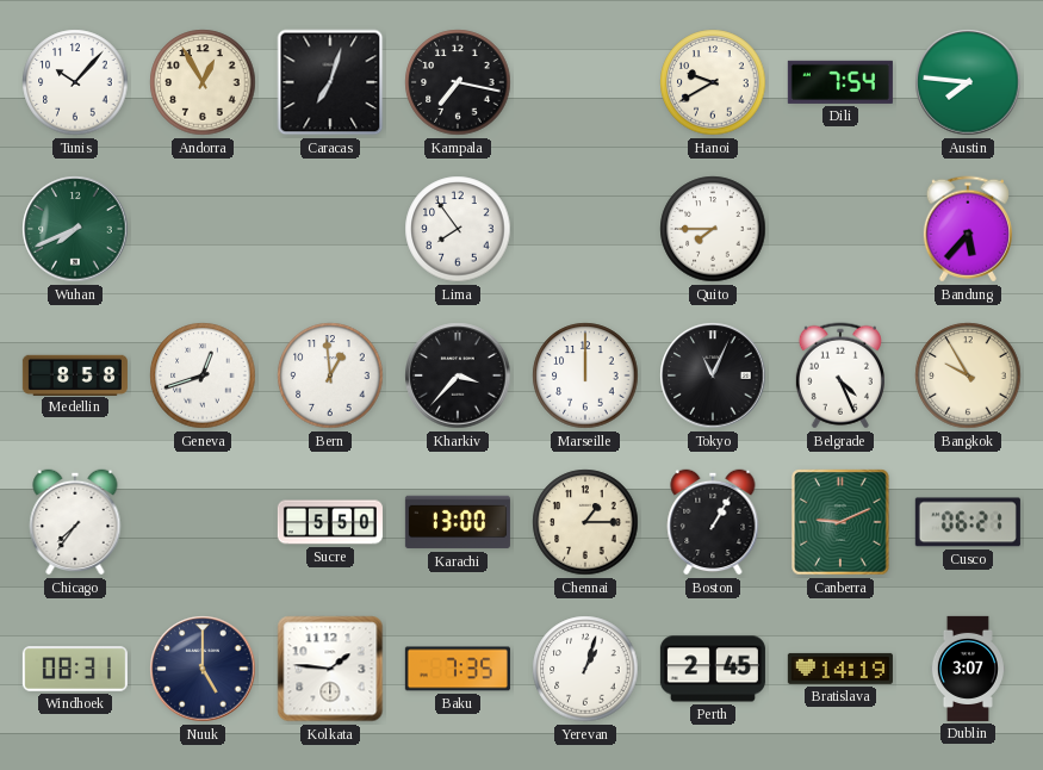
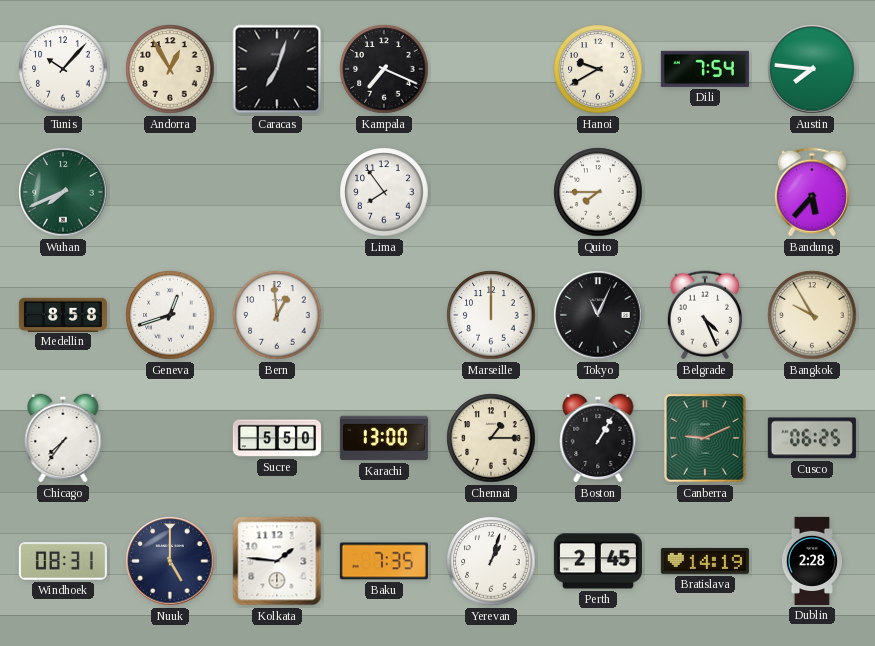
Kampala: 7:17 -> 7:19 (384, 69)
Kharkiv: 3:37 -> none (458, 375)
Cusco: 06:21 -> 06:25 (812, 438)
Dublin: 3:07 -> 2:28 (812, 561)
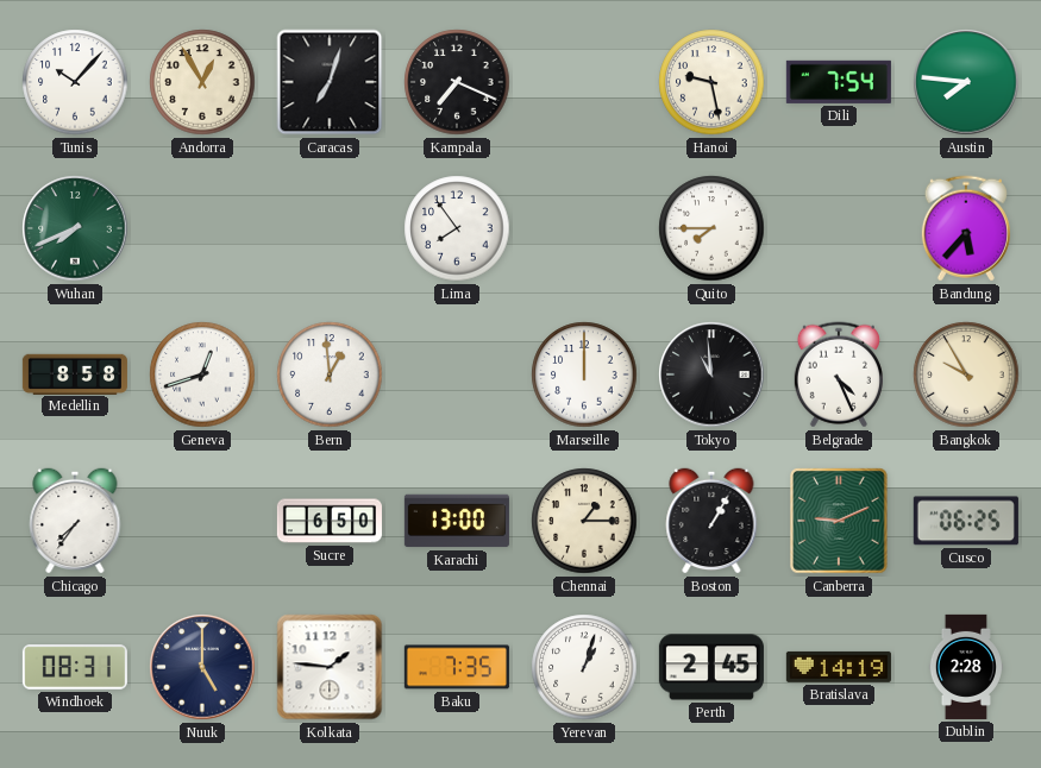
Hanoi: 9:40 -> 9:28 (711, 82)
Tokyo: 11:04 -> 10:59 (711, 374)
Sucre: 5:50 -> 6:50 (330, 521)
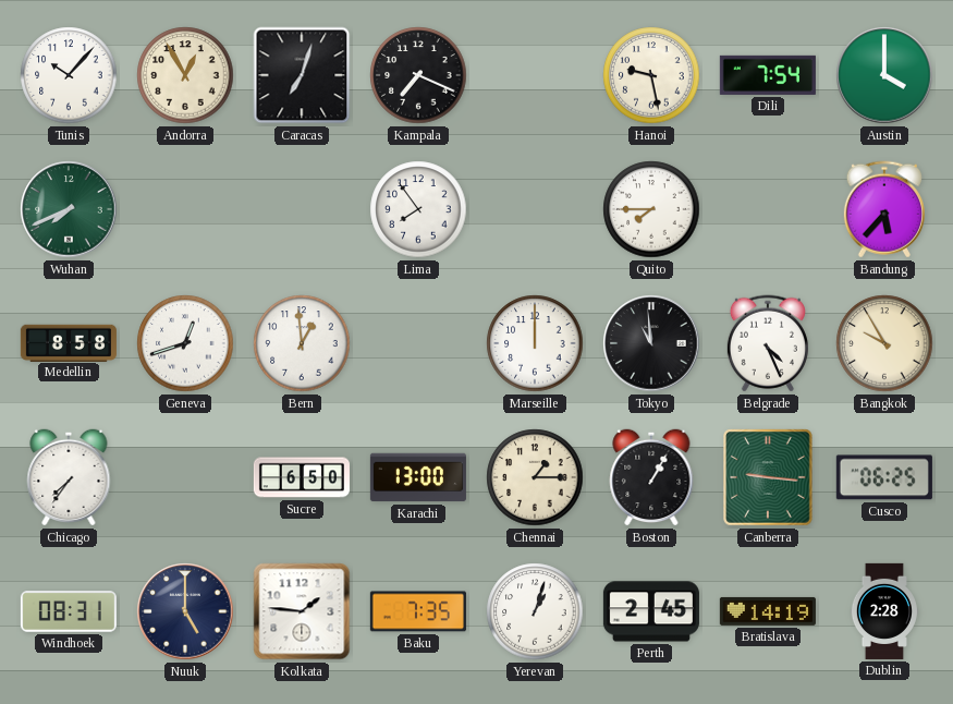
Austin: 7:46 -> 4:00 (884, 75)
Canberra: 9:11 -> 9:16 (768, 477)
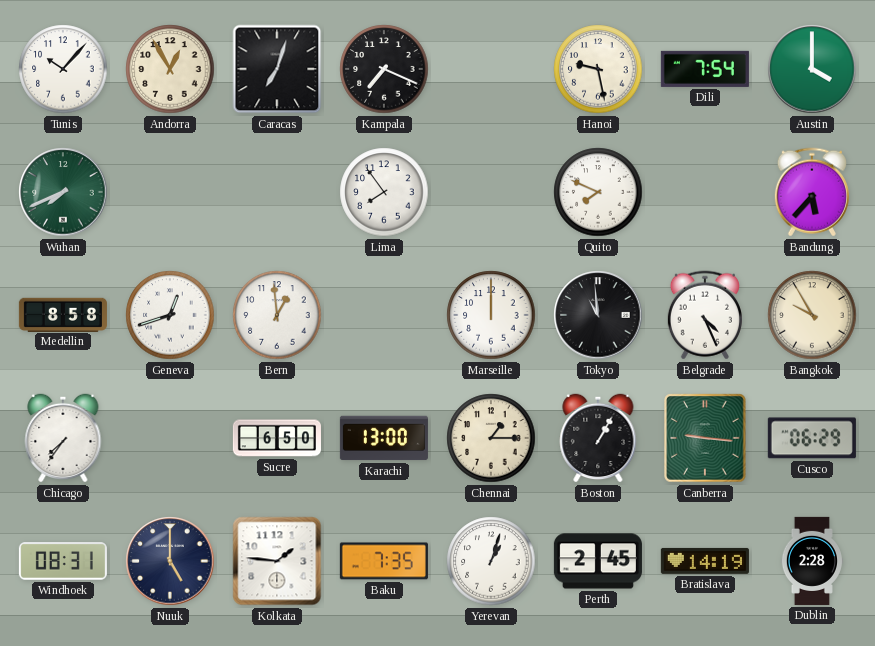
Quito: 7:45 -> 7:49 (598, 192)
Cusco: 06:25 -> 06:29 (812, 438)
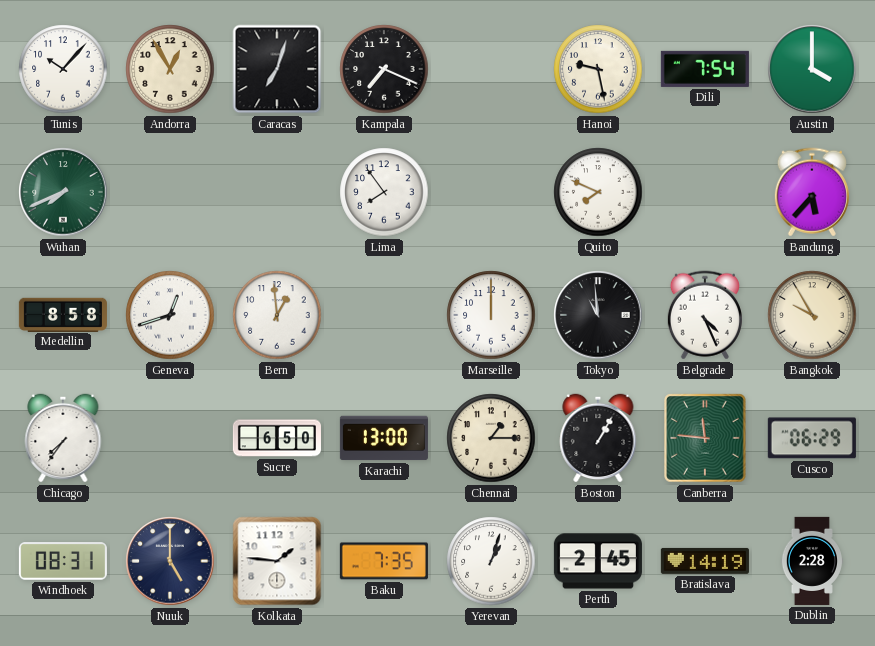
Canberra: 9:16 -> 11:46 (705, 438)
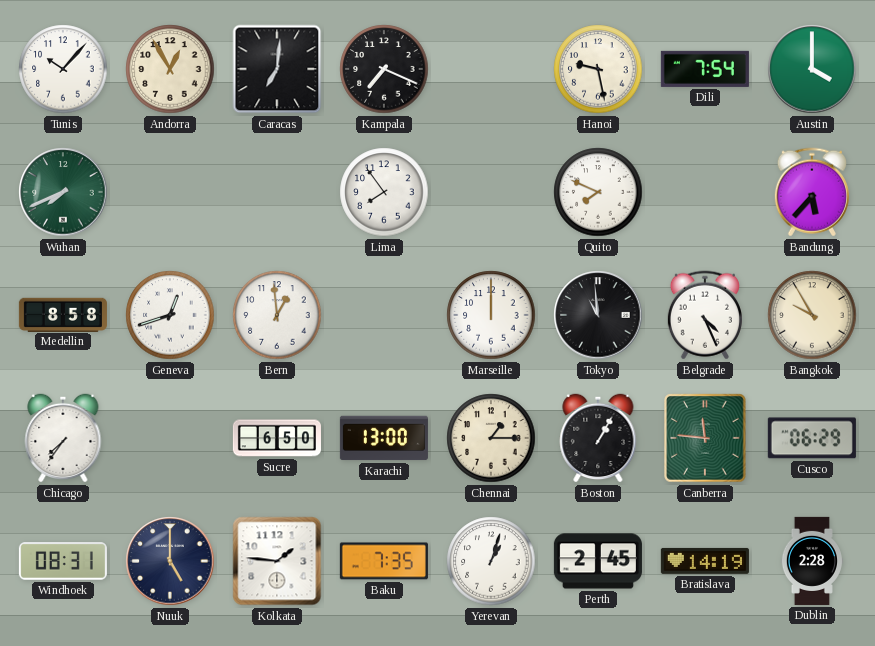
Caracas: 7:03 -> 7:01 (277, 69)
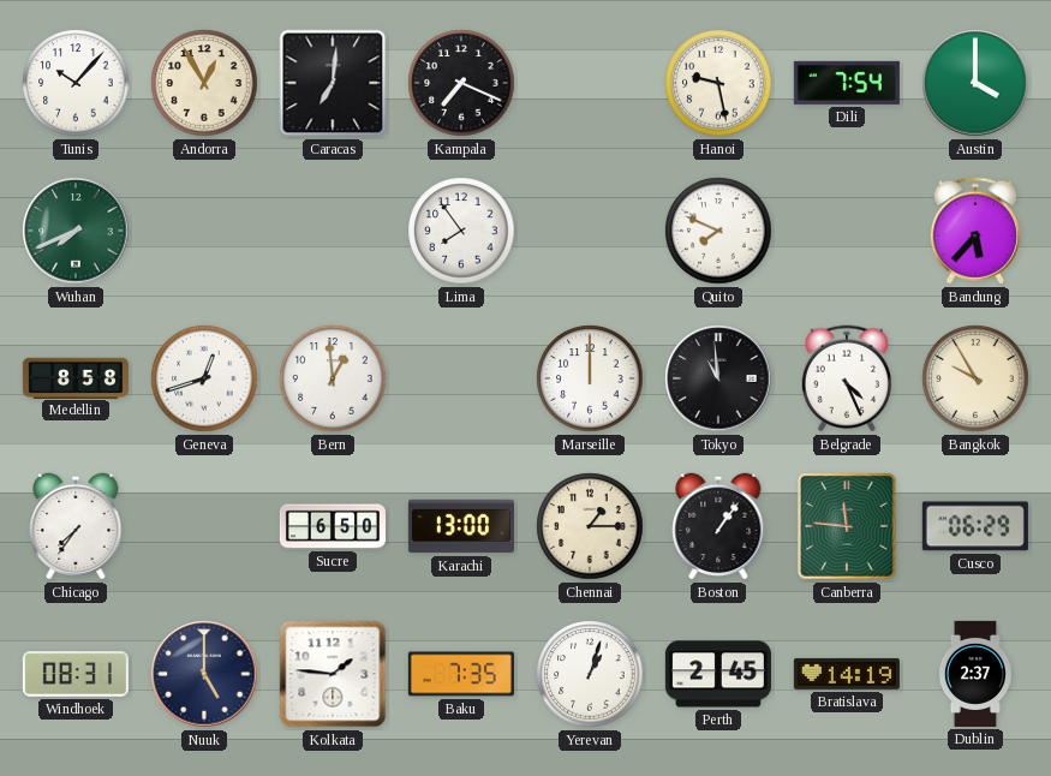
Boston: 1:05 -> 1:06 (718, 526)
Dublin: 2:28 -> 2:37 (975, 674)
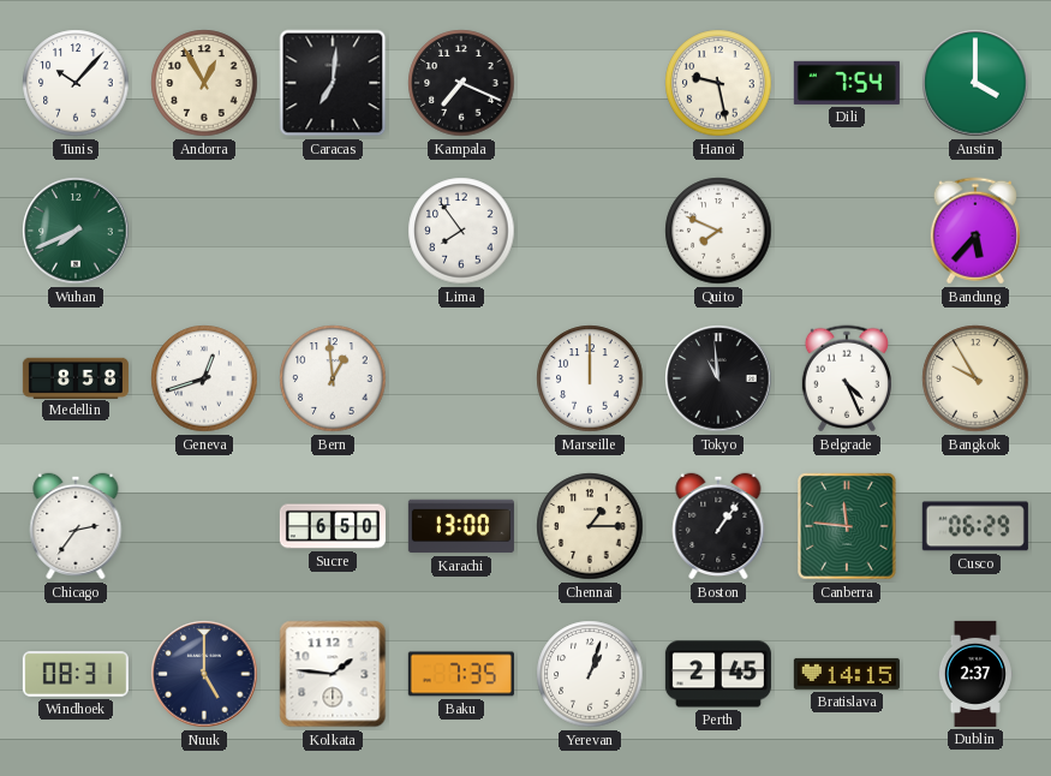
Chicago: 7:36 -> 2:36 (76, 526)
Bratislava: 14:19 -> 14:15 (847, 674)
